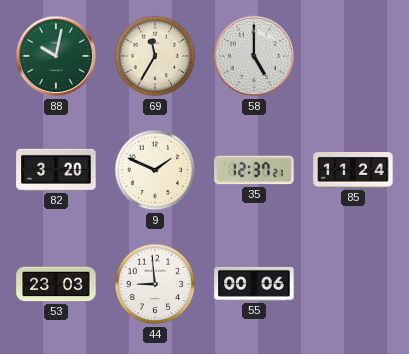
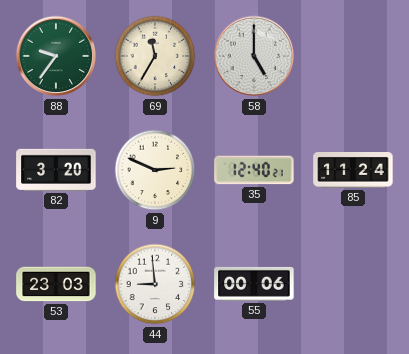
88: 10:02 -> 9:36 (56, 56)
9: 1:49 -> 2:49 (155, 170)
35: 12:37 -> 12:40 (254, 170)
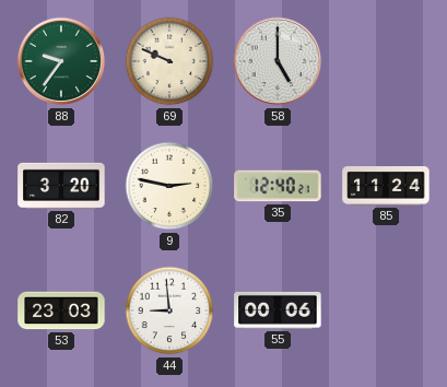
69: 11:35 -> 9:49 (169, 61)
9: 2:49 -> 2:47 (169, 186)
